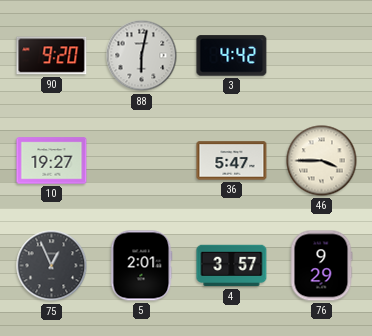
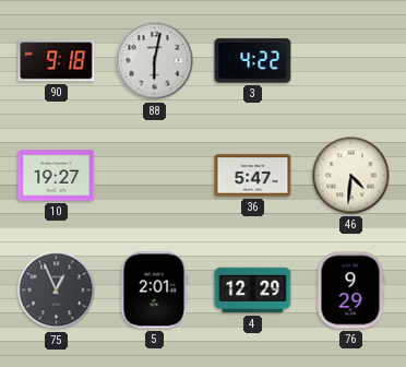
90: 9:20 -> 9:18 (57, 61)
3: 4:42 -> 4:22 (253, 61)
46: 3:45 -> 4:31 (351, 176)
4: 3:57 -> 12:29 (253, 291)
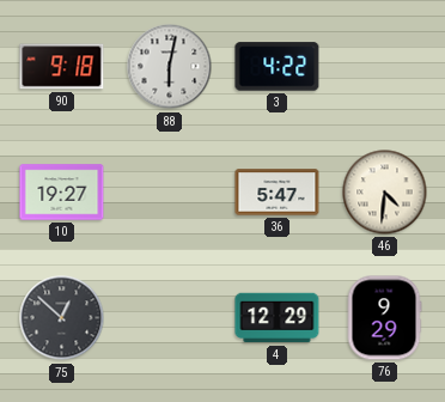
75: 12:56 -> 12:52 (62, 318)
5: 2:01 -> none (154, 291)
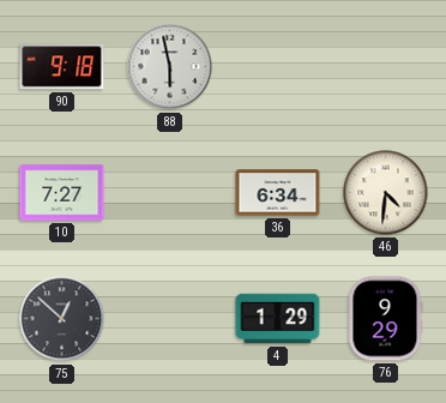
88: 6:02 -> 5:58 (170, 67)
3: 4:22 -> none (278, 67)
10: 19:27 -> 7:27 (62, 193)
36: 5:47 -> 6:34 (278, 193)
4: 12:29 -> 1:29 (278, 319)
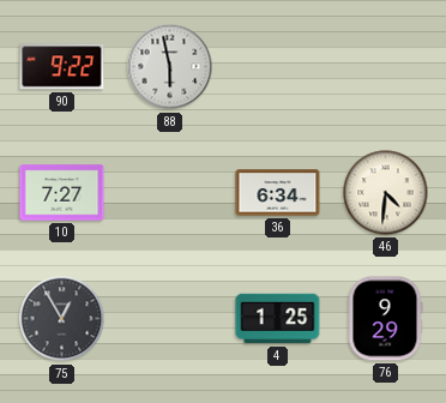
90: 9:18 -> 9:22 (62, 67)
75: 12:52 -> 12:55 (62, 319)
4: 1:29 -> 1:25 (278, 319)
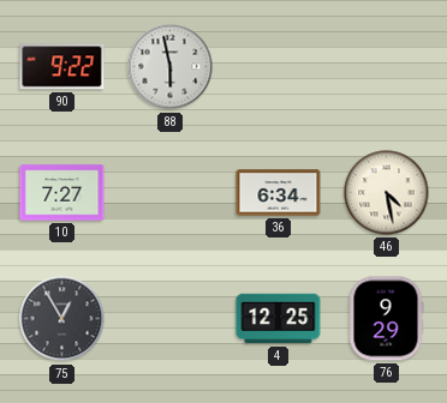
46: 4:31 -> 4:28 (387, 193)
4: 1:25 -> 12:25 (279, 319)
